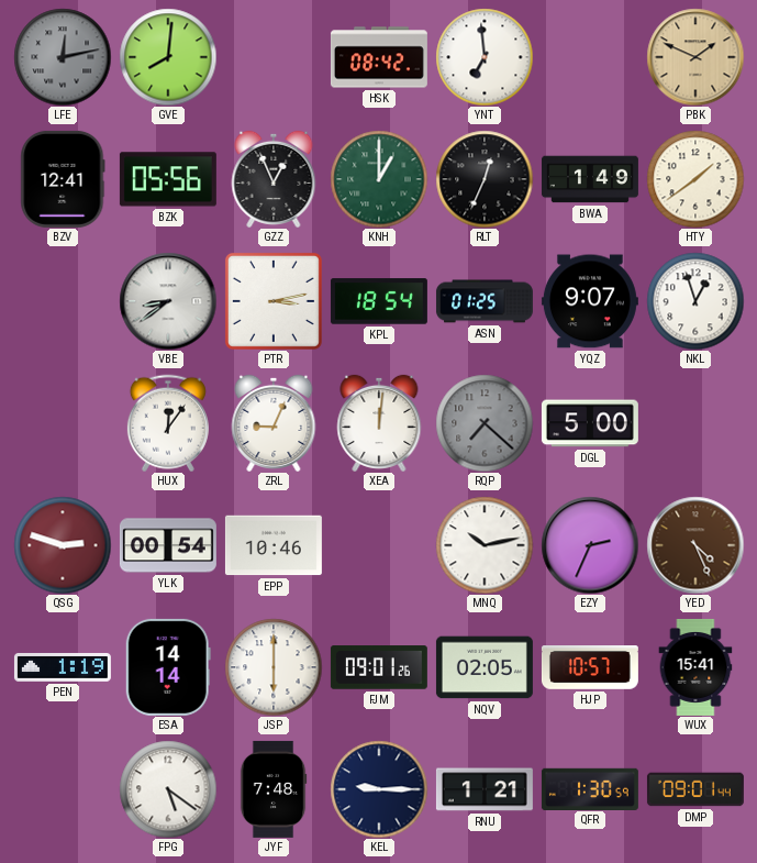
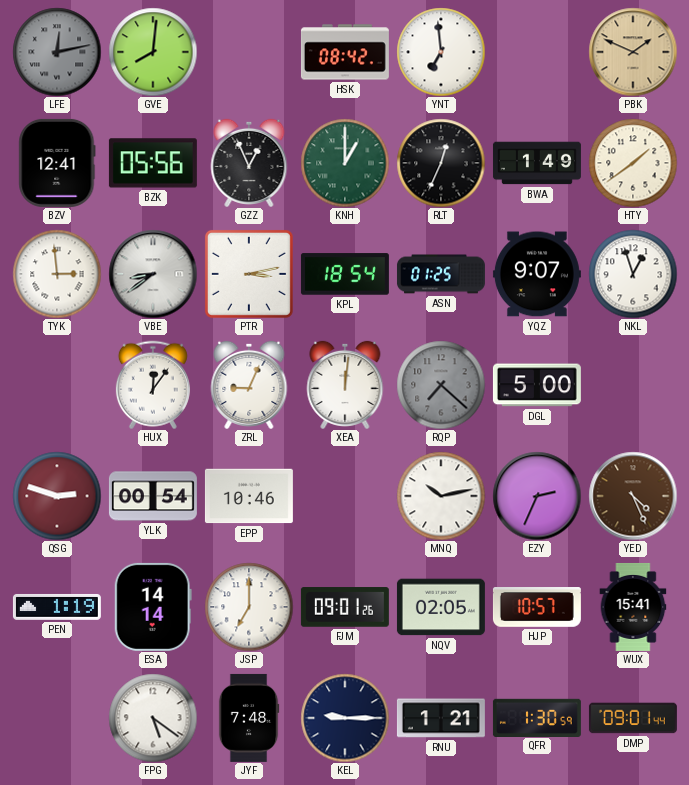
TYK: none -> 2:59 (57, 274)
JSP: 6:00 -> 7:00 (249, 607)
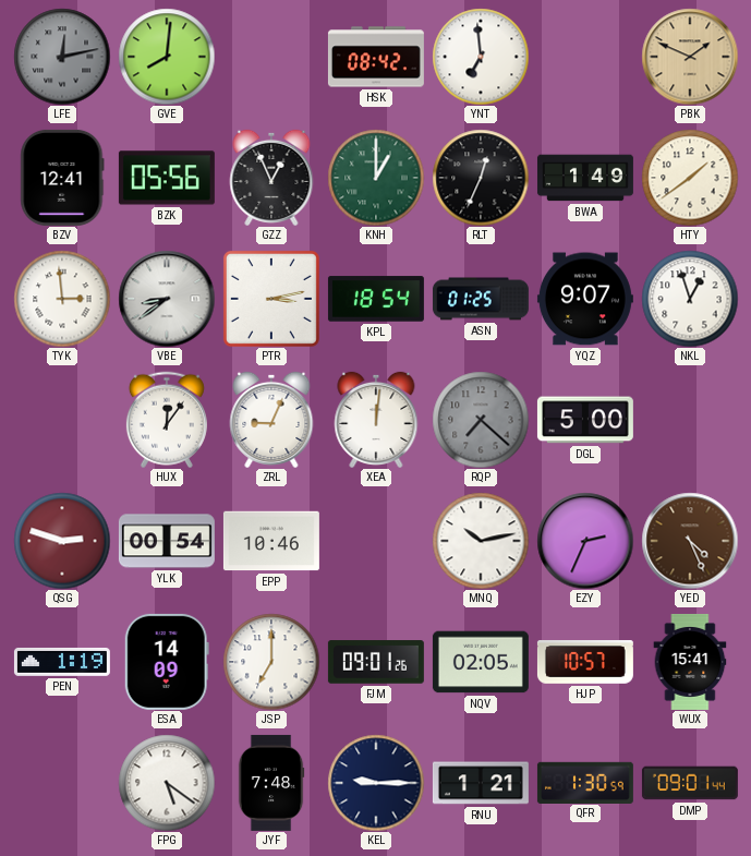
ESA: 14:14 -> 14:09 (167, 662)
